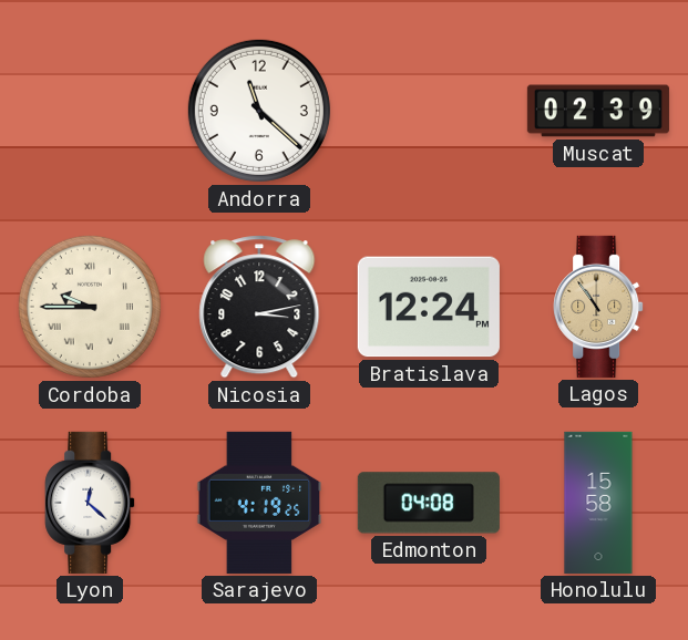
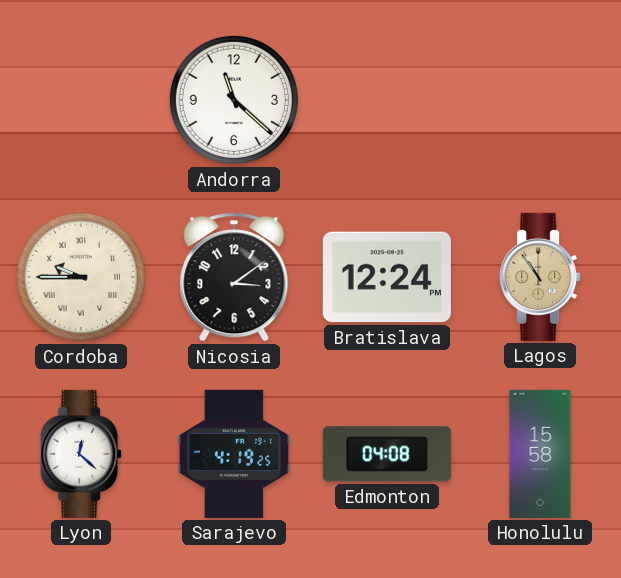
Muscat: 02:39 -> none (598, 111)
Nicosia: 3:13 -> 3:09 (234, 277)
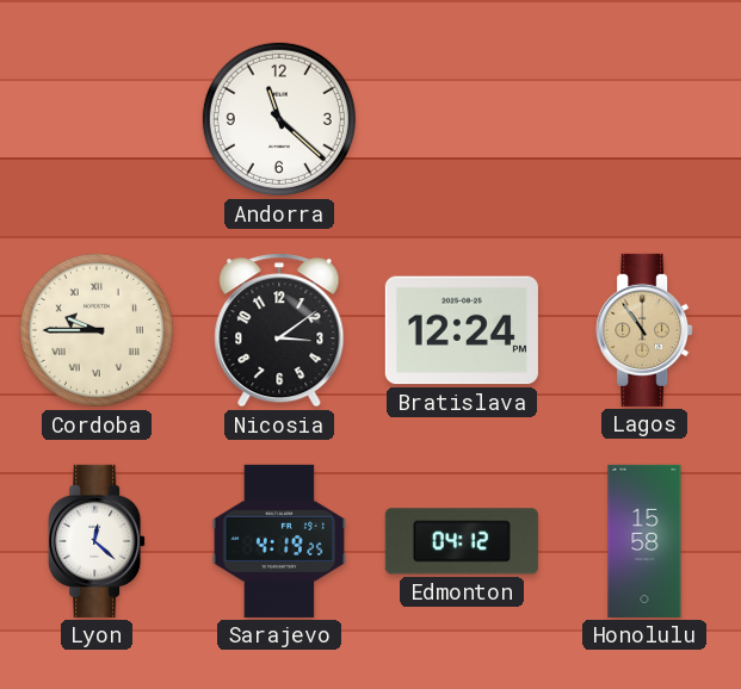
Edmonton: 04:08 -> 04:12 (462, 541)
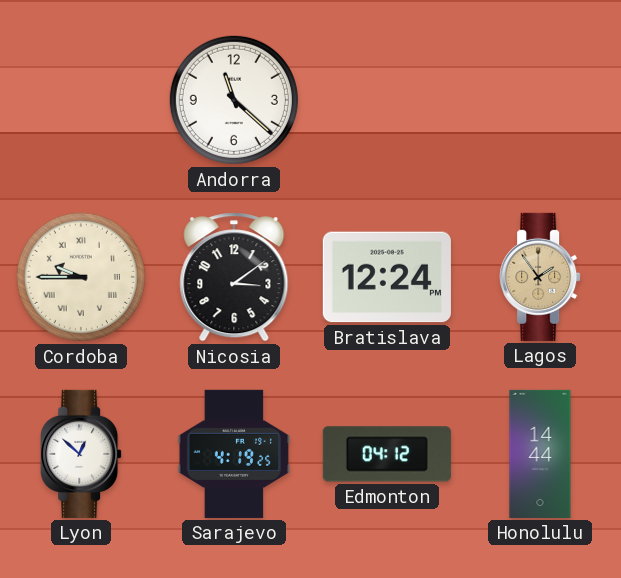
Lagos: 10:54 -> 1:54 (540, 277)
Lyon: 12:22 -> 12:52 (81, 454)
Honolulu: 15:58 -> 14:44 (540, 454)
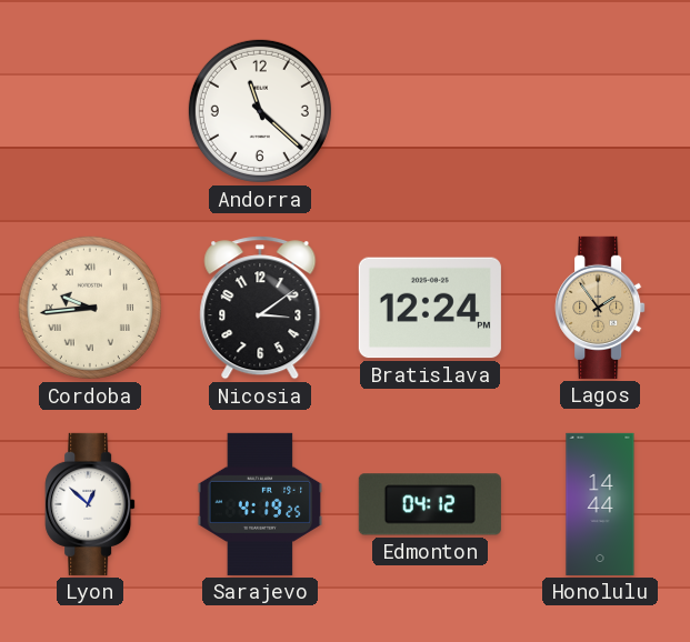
Cordoba: 9:45 -> 9:44 (90, 308)
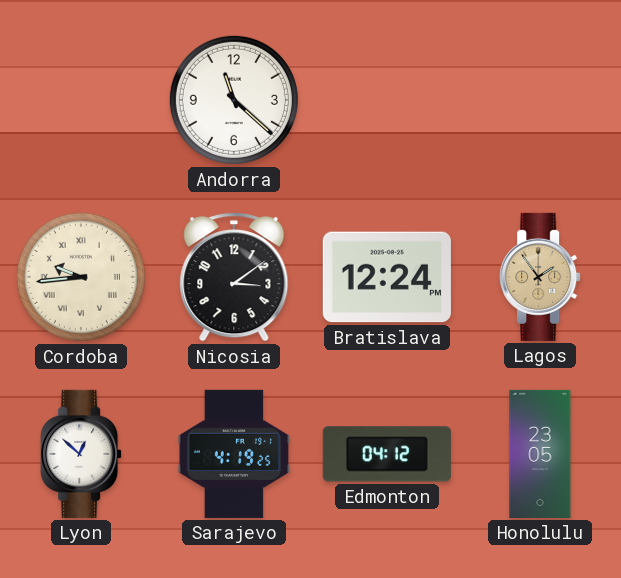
Honolulu: 14:44 -> 23:05 (540, 454)
